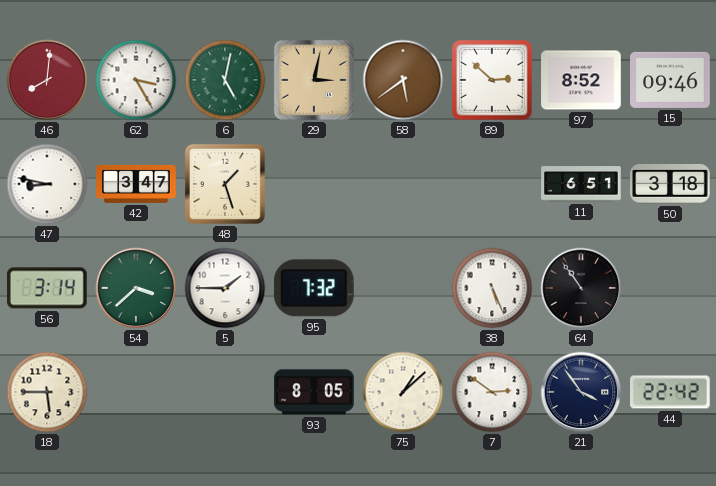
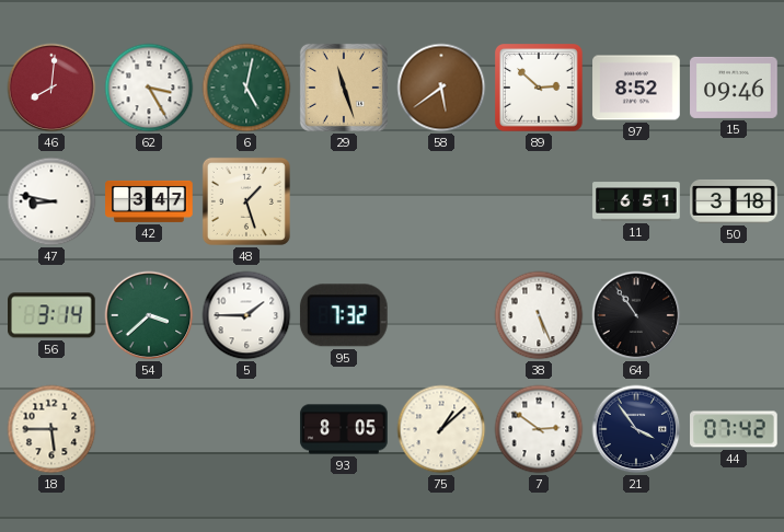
29: 3:02 -> 11:27 (344, 88)
44: 22:42 -> 07:42 (734, 429)
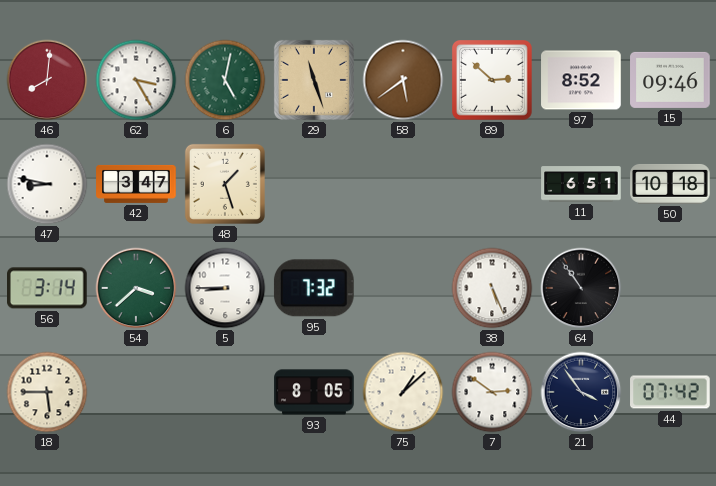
50: 3:18 -> 10:18 (670, 184)
5: 1:45 -> 8:45 (225, 288)
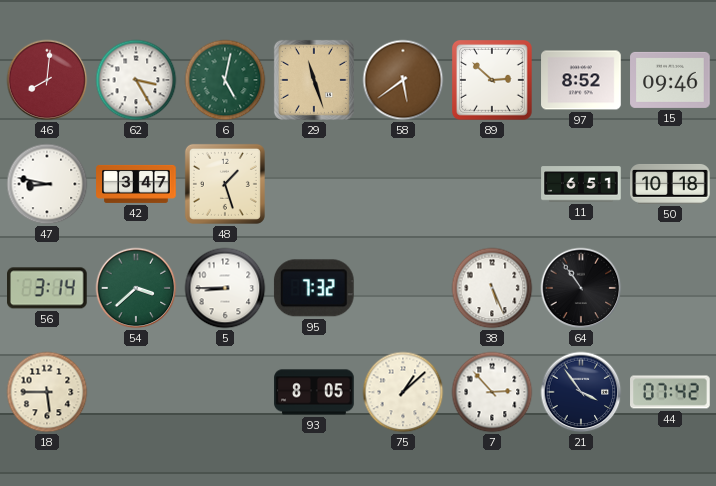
7: 2:51 -> 2:53 (492, 392)
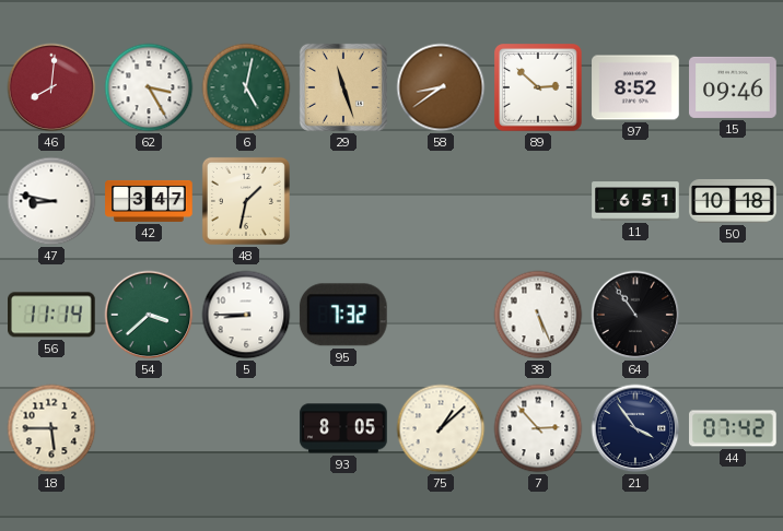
58: 5:39 -> 8:39 (441, 87)
48: 1:27 -> 1:32 (246, 201)
56: 3:14 -> 11:14 (52, 315)
